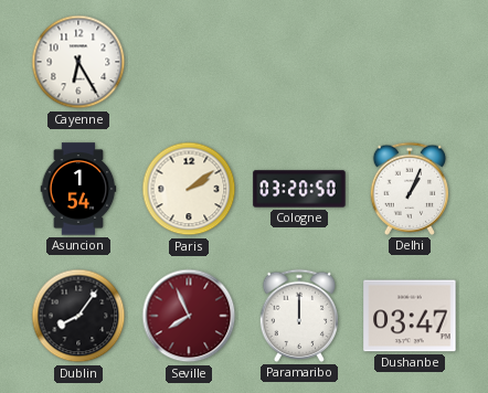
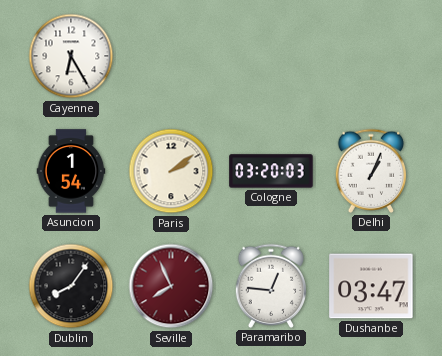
Cologne: 03:20:50 -> 03:20:03 (271, 171)
Paramaribo: 12:00 -> 12:46 (271, 286)
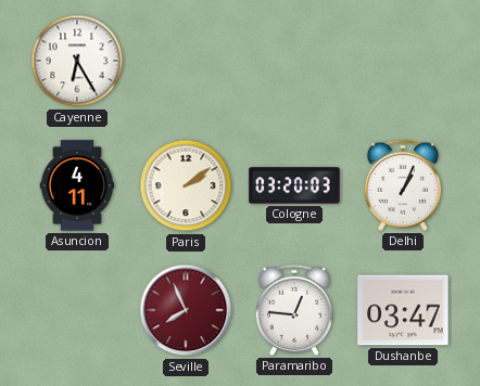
Asuncion: 1:54 -> 4:11 (77, 185)
Dublin: 8:06 -> none (71, 286)
